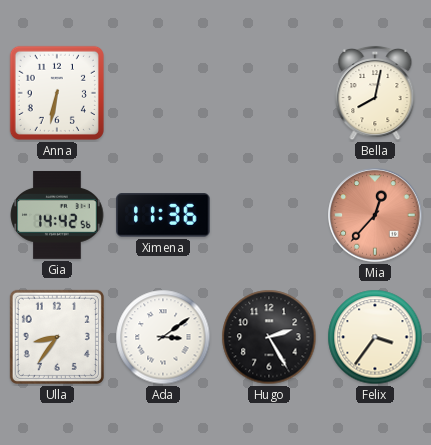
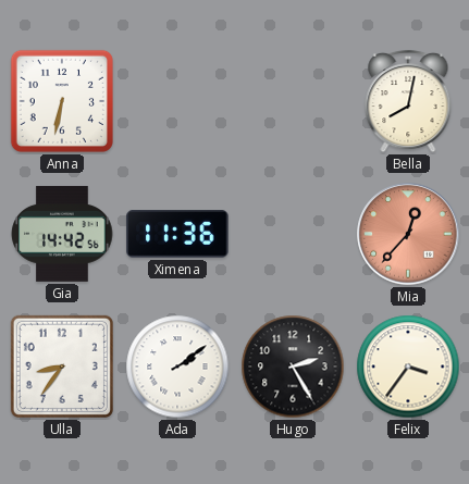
Ada: 3:09 -> 2:09 (177, 367)
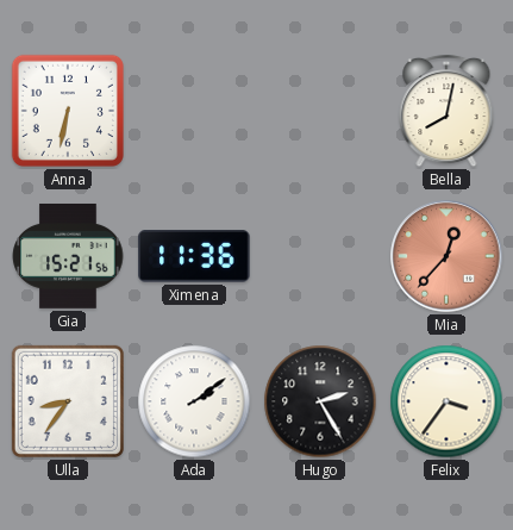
Gia: 14:42 -> 15:21 (68, 256)
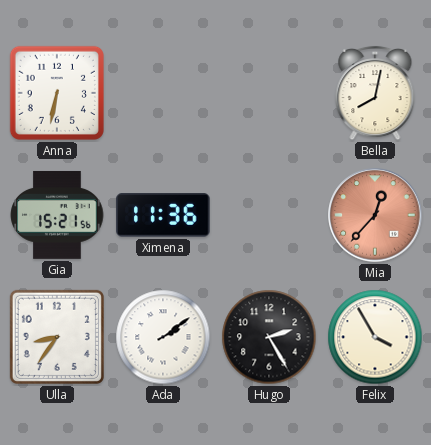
Felix: 3:36 -> 3:55 (375, 337)
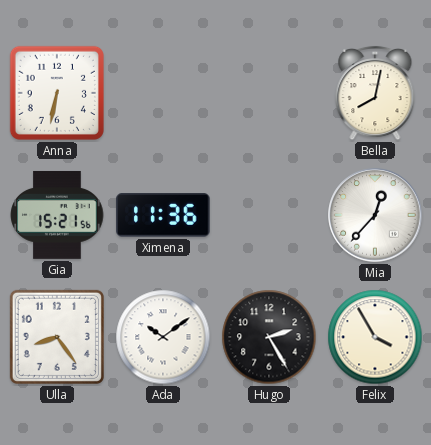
Mia dial: salmon -> white (375, 215)
Ulla: 8:36 -> 8:24 (57, 337)
Ada: 2:09 -> 10:09 (163, 337)
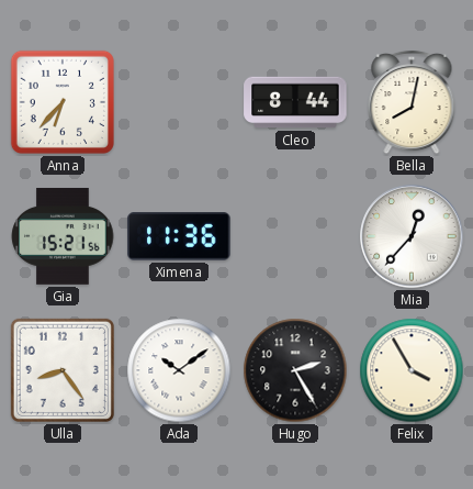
Anna: 6:32 -> 6:37 (63, 102)
Cleo: none -> 8:44 (295, 102)
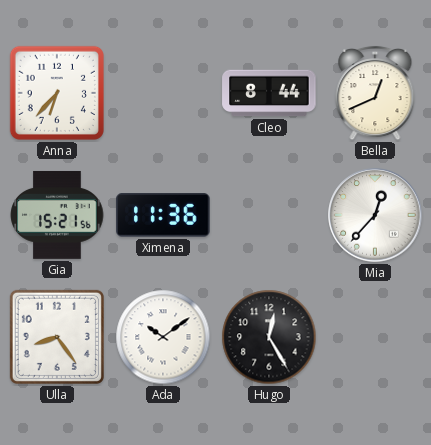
Bella: 8:02 -> 12:41 (375, 93)
Hugo: 2:25 -> 12:25 (269, 337)
Felix: 3:55 -> none (412, 370)
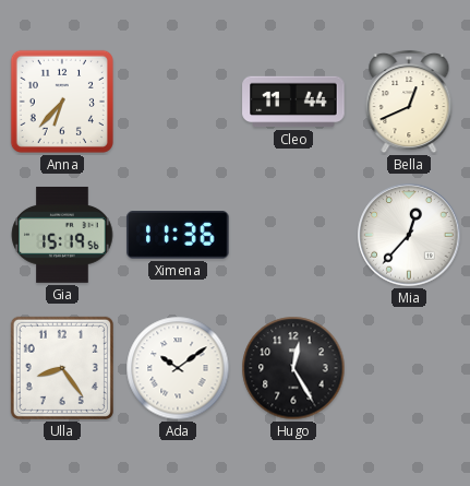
Cleo: 8:44 -> 11:44 (293, 102)
Gia: 15:21 -> 15:19 (62, 235)
